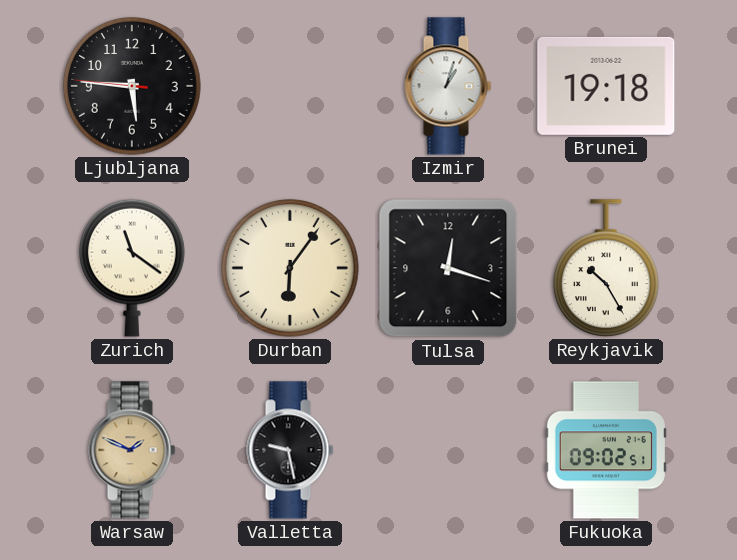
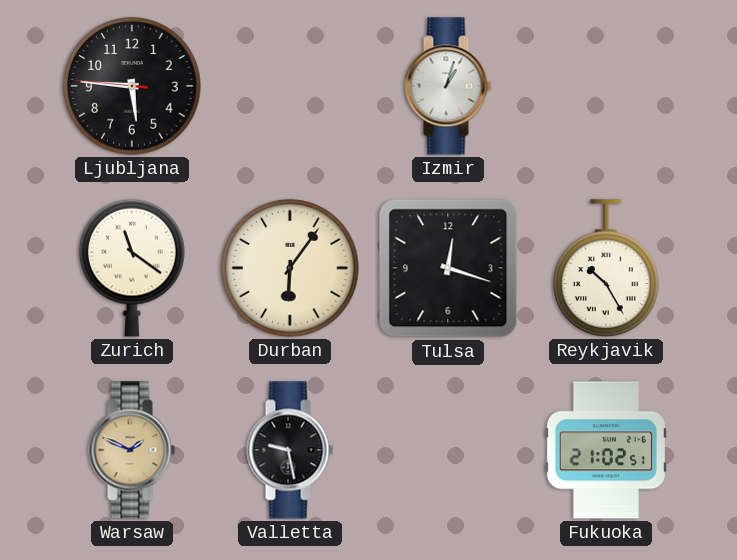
Brunei: 19:18 -> none (606, 86)
Fukuoka: 09:02 -> 21:02 (606, 450)
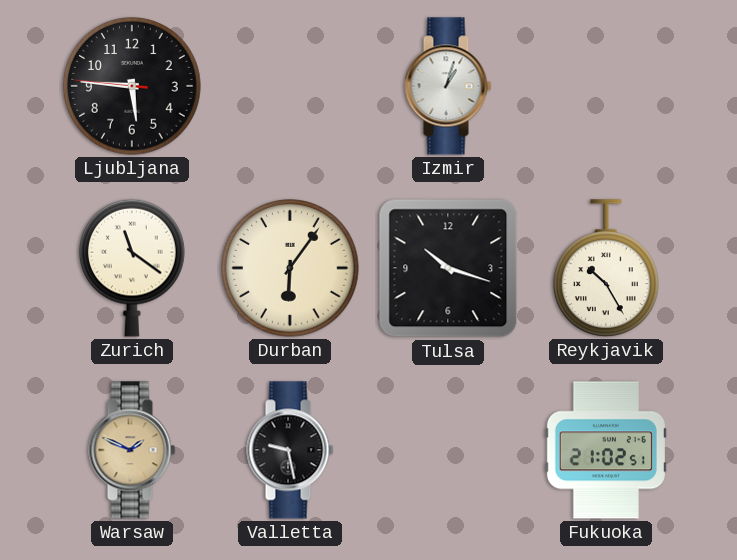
Tulsa: 12:18 -> 10:18 (448, 268)
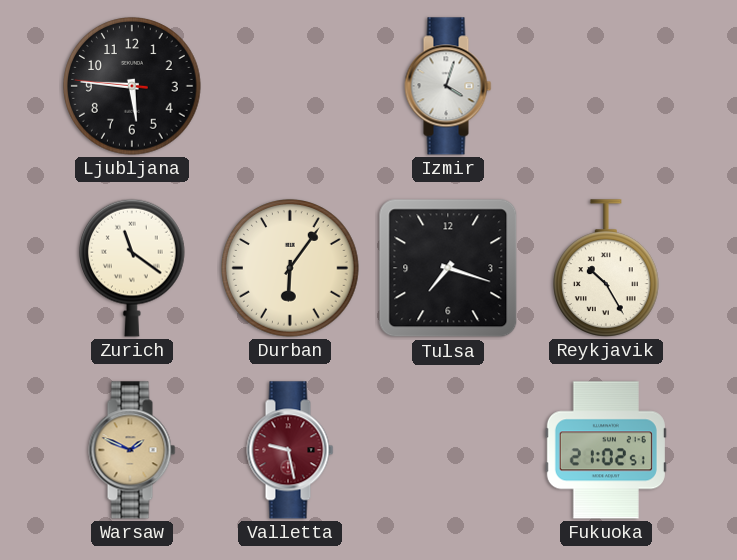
Izmir: 1:03 -> 4:03 (448, 86)
Tulsa: 10:18 -> 7:18 (448, 268)
Valletta dial: black -> burgundy (290, 450)
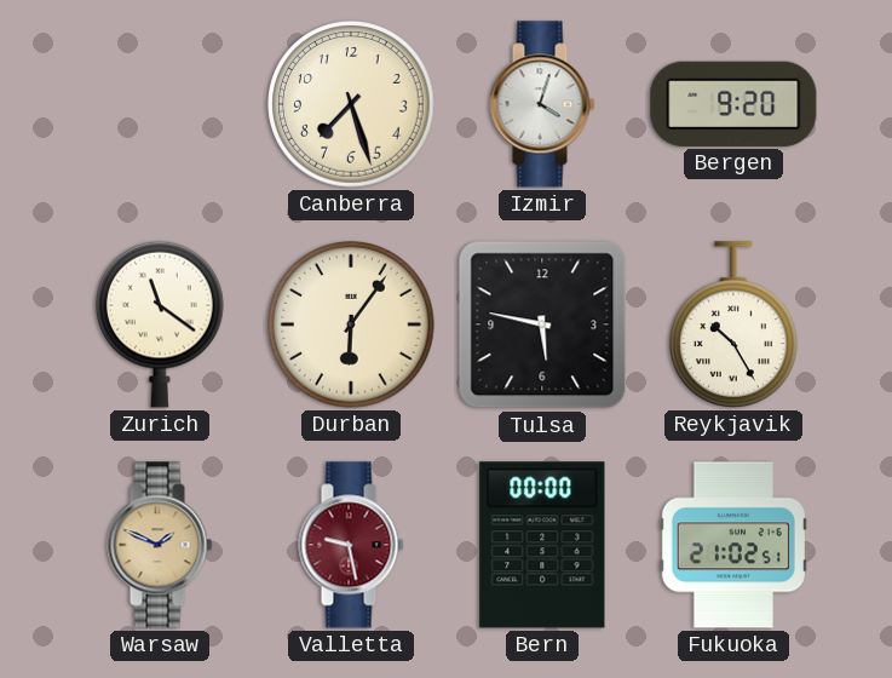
Ljubljana: 5:45 -> none (132, 86)
Canberra: none -> 7:27 (351, 104)
Bergen: none -> 9:20 (733, 104)
Tulsa: 7:18 -> 5:47 (542, 324)
Bern: none -> 00:00 (542, 545)
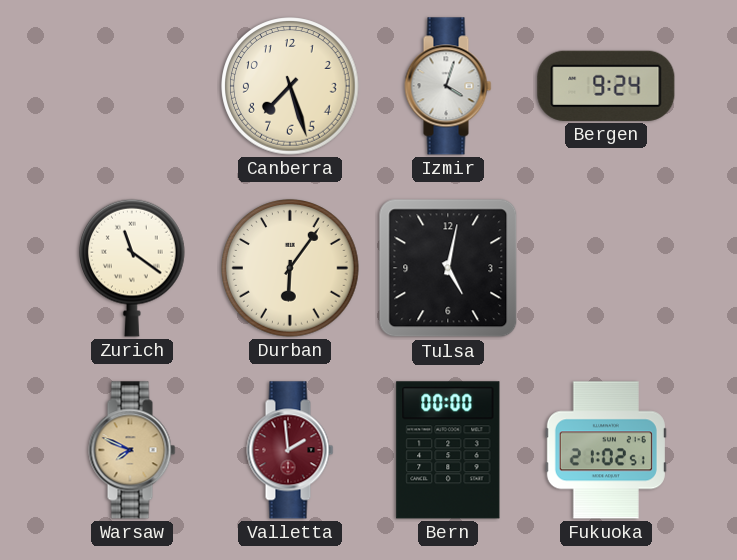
Bergen: 9:20 -> 9:24 (606, 86)
Tulsa: 5:47 -> 5:02 (448, 268)
Reykjavik: 10:25 -> none (735, 324)
Warsaw: 1:49 -> 7:49 (132, 450)
Valletta: 9:28 -> 1:59 (290, 450)
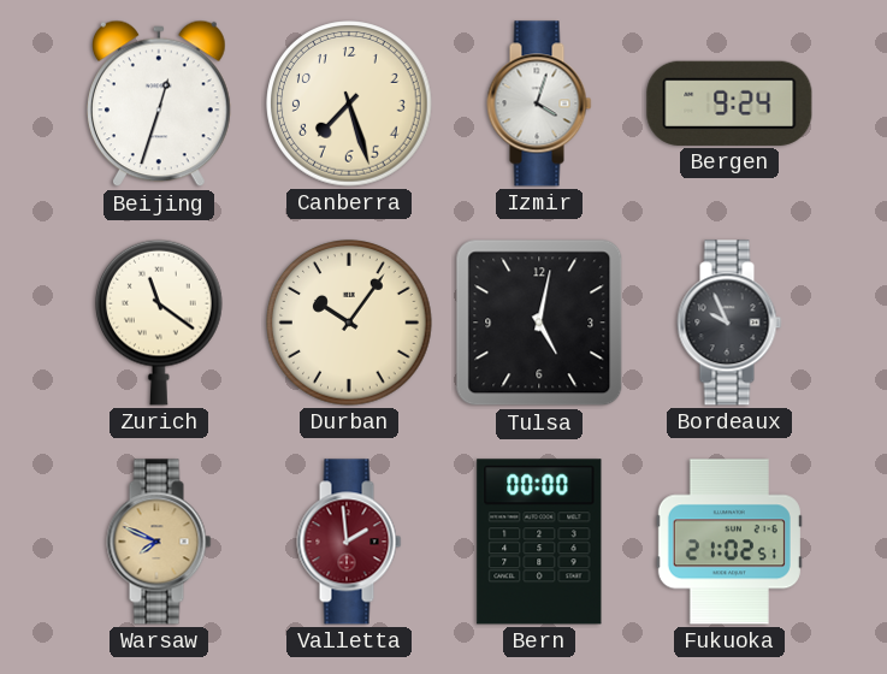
Beijing: none -> 12:33 (160, 104)
Durban: 6:06 -> 10:06 (349, 323)
Bordeaux: none -> 9:56 (729, 323)
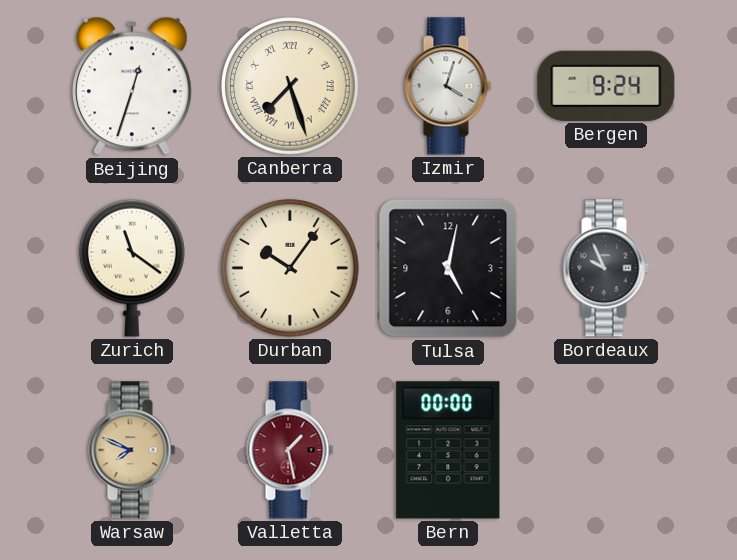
Canberra numerals: Arabic -> Roman (290, 86)
Valletta: 1:59 -> 1:28 (290, 450)
Fukuoka: 21:02 -> none (729, 542)
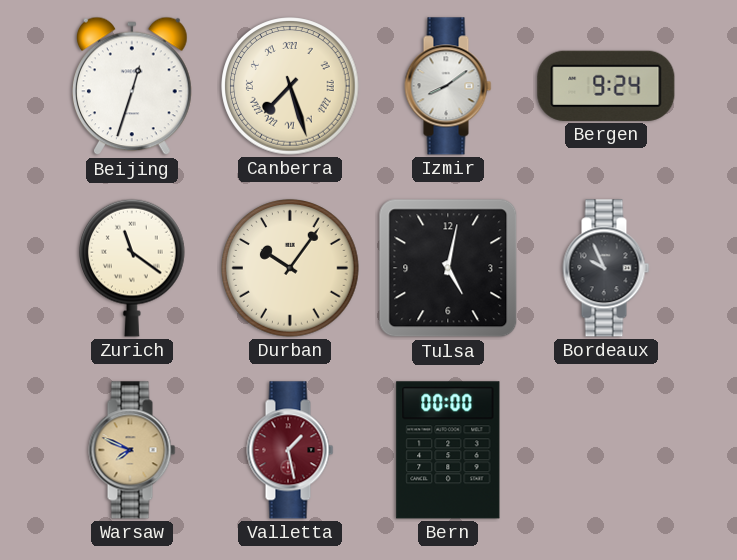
Izmir: 4:03 -> 8:09 (448, 86)
